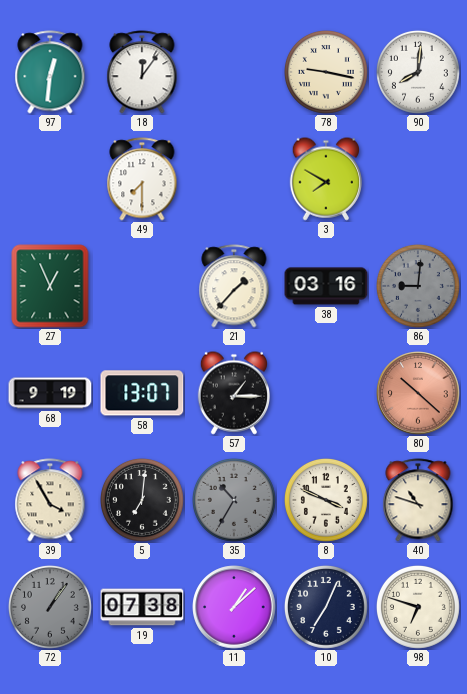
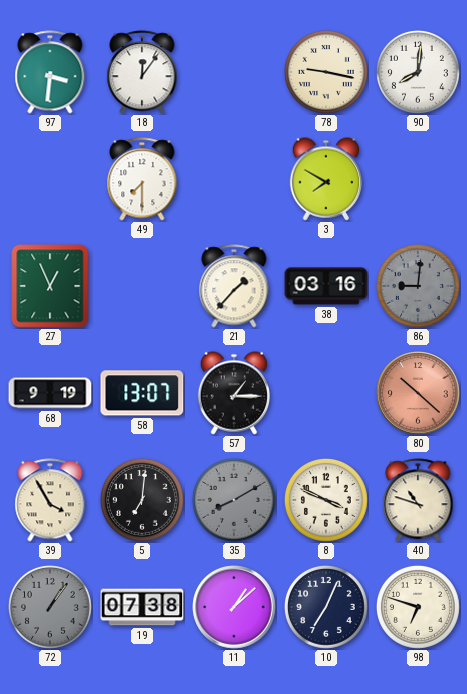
97: 12:31 -> 3:31 (50, 72)
35: 10:35 -> 8:10 (234, 500)
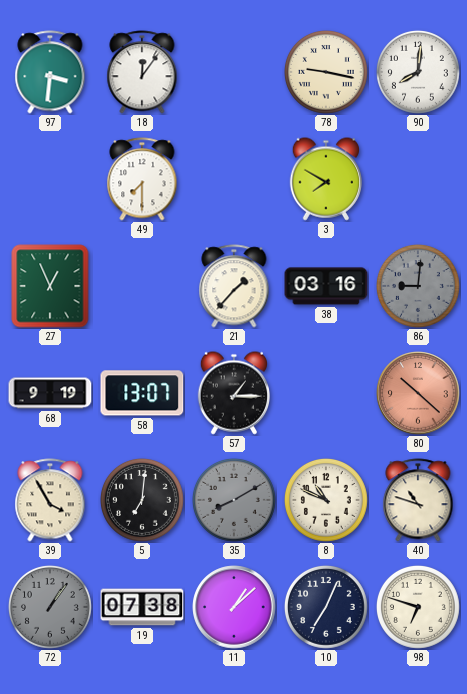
8: 3:49 -> 10:49 (326, 500)
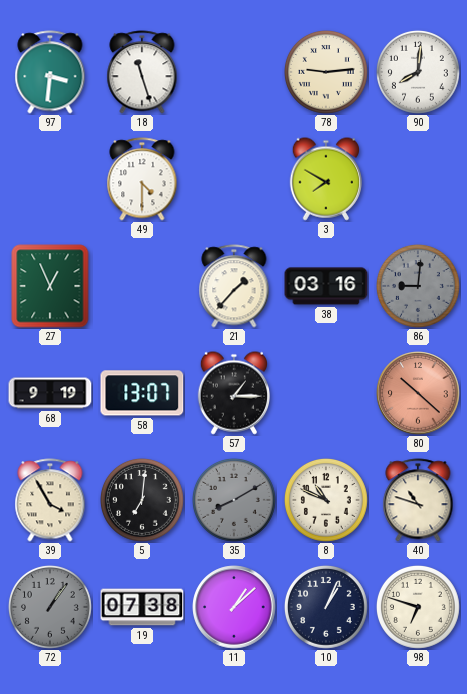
18: 12:06 -> 11:27 (142, 72)
78: 9:17 -> 9:14 (326, 72)
49: 7:30 -> 4:30 (142, 179)
10: 7:04 -> 1:04 (326, 607)
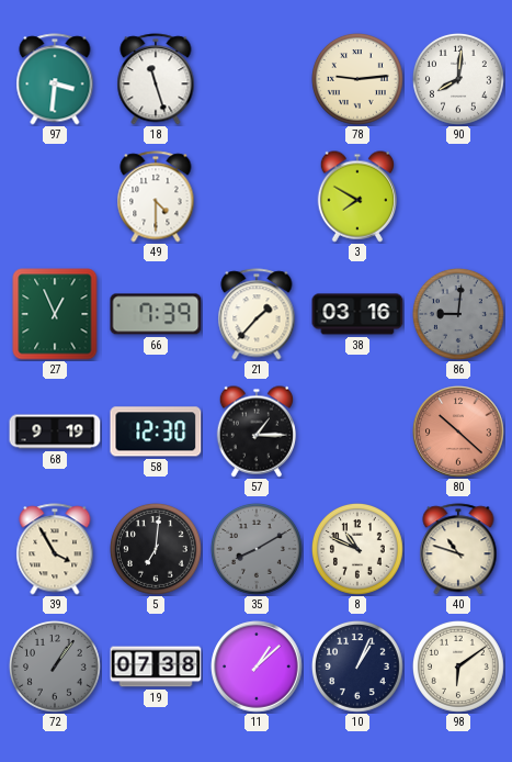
66: none -> 7:39 (156, 314)
58: 13:07 -> 12:30 (156, 432)
98: 6:48 -> 6:09 (458, 666)
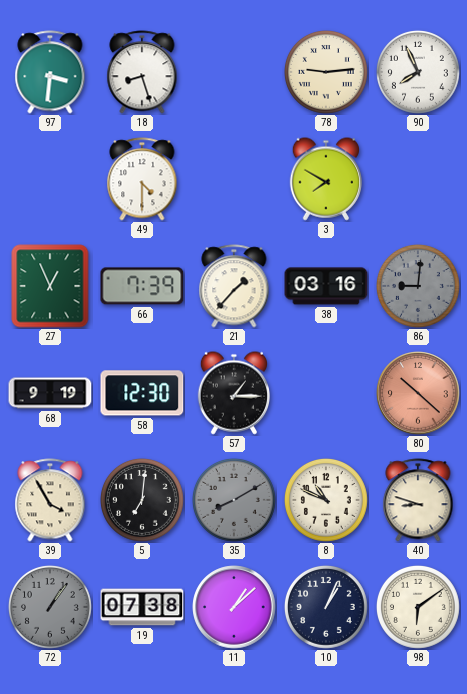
18: 11:27 -> 8:27 (142, 72)
90: 8:01 -> 7:56 (418, 72)
40: 10:48 -> 8:48 (418, 500)
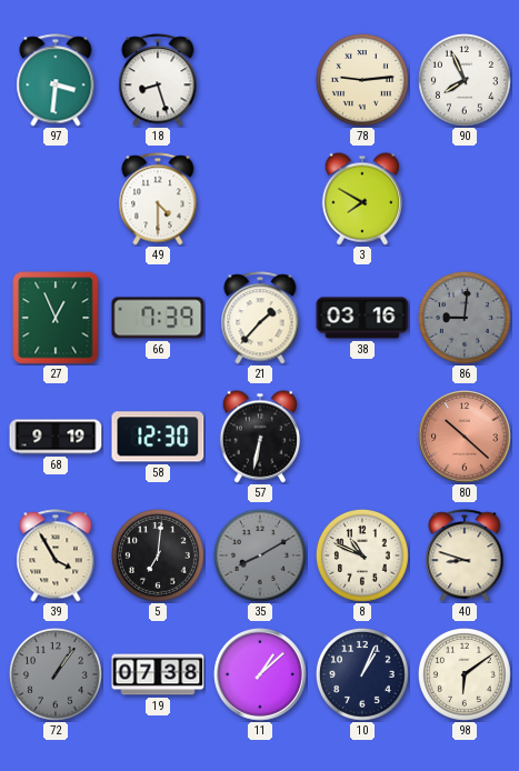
57: 1:15 -> 6:32 (259, 437)
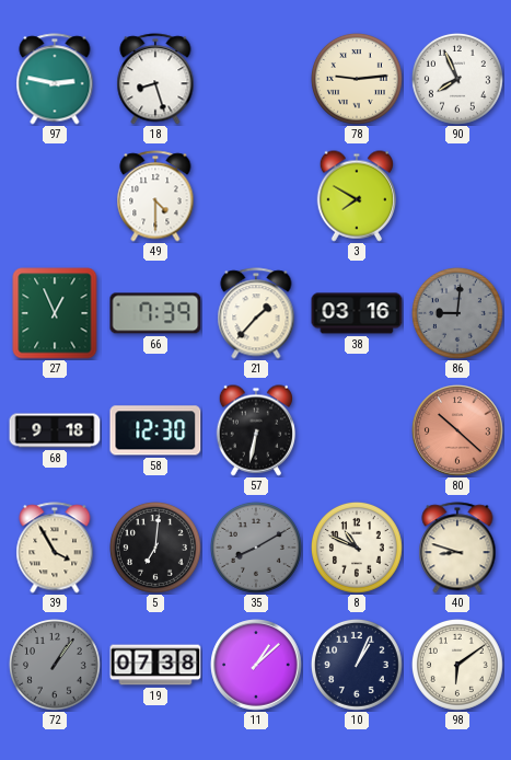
97: 3:31 -> 2:47 (55, 79)
68: 9:19 -> 9:18 (55, 430)
